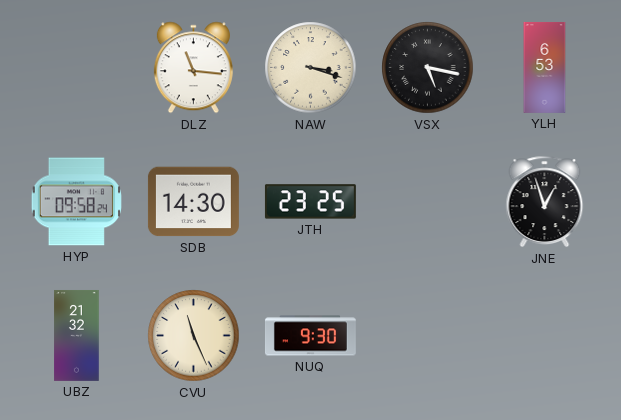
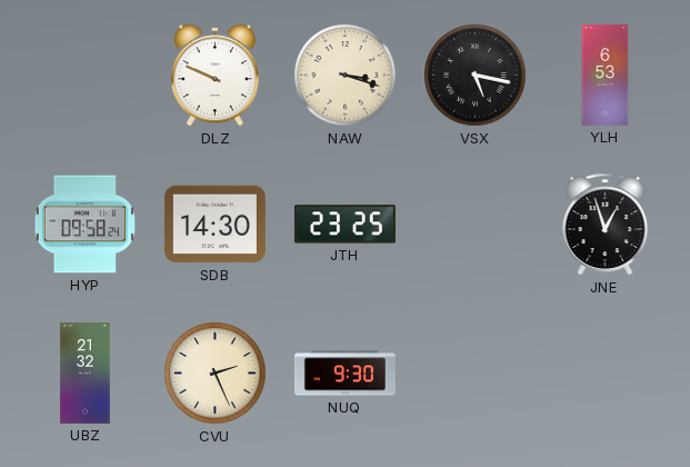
DLZ: 11:16 -> 9:49 (214, 76)
CVU: 11:26 -> 2:26 (216, 374)
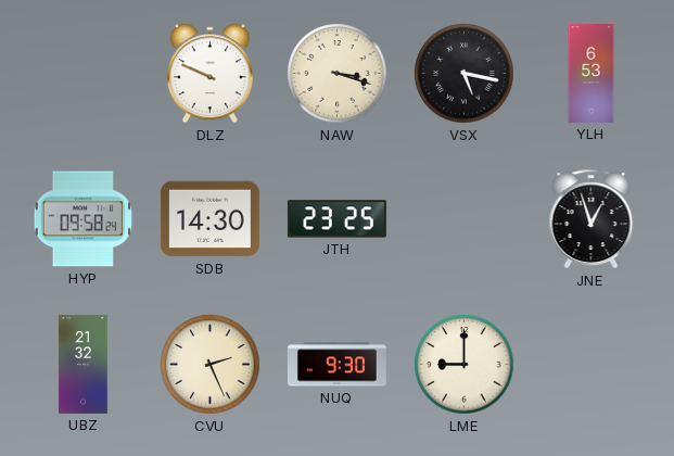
LME: none -> 9:00 (465, 365)
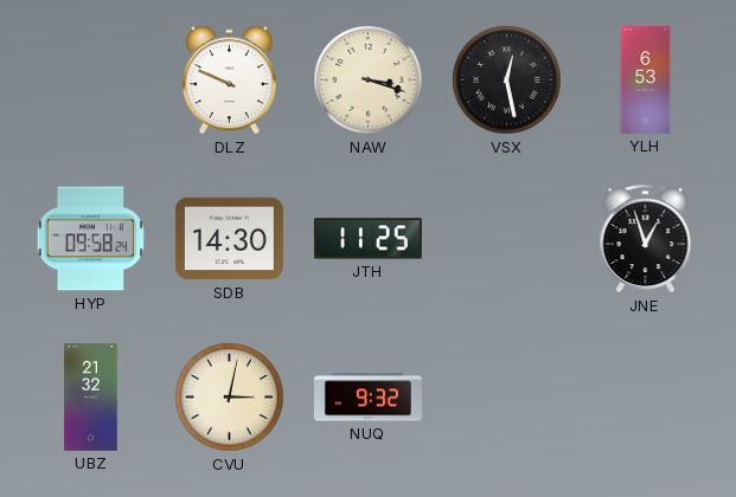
VSX: 5:17 -> 12:28 (507, 80)
JTH: 23:25 -> 11:25 (367, 239)
CVU: 2:26 -> 3:02 (230, 398)
NUQ: 9:30 -> 9:32 (367, 398)
LME: 9:00 -> none (465, 365)
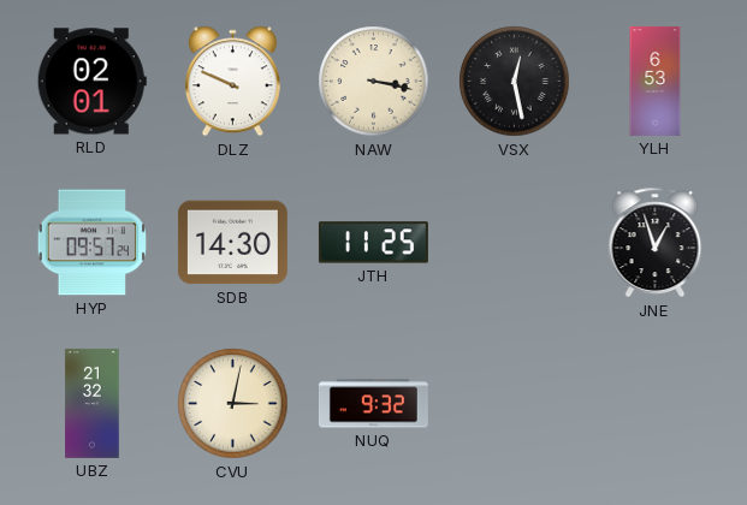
RLD: none -> 02:01 (91, 82)
NAW: 3:18 -> 3:17 (374, 82)
HYP: 09:58 -> 09:57 (91, 243)
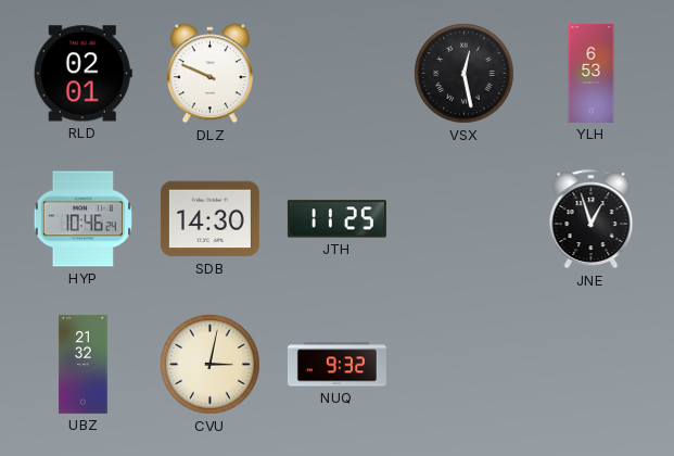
NAW: 3:17 -> none (374, 82)
HYP: 09:57 -> 10:46 (82, 219)
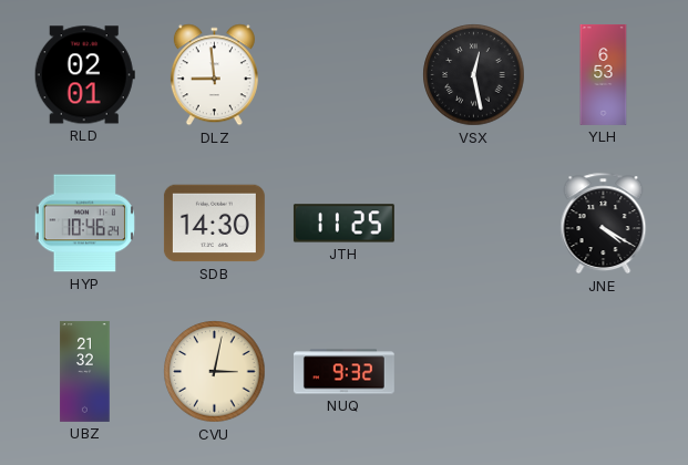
DLZ: 9:49 -> 8:59 (214, 75)
JNE: 12:57 -> 4:20 (604, 224)
